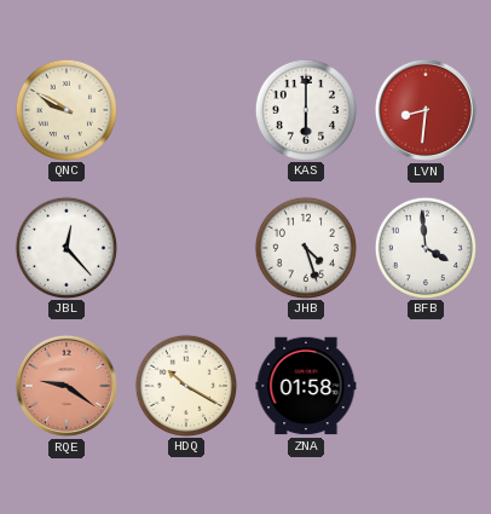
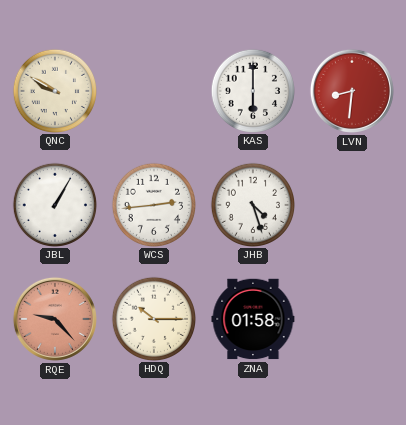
JBL: 12:23 -> 1:05 (54, 204)
WCS: none -> 2:44 (153, 204)
BFB: 3:59 -> none (424, 247)
RQE: 9:21 -> 9:23 (55, 319)
HDQ: 10:20 -> 10:15 (153, 318)
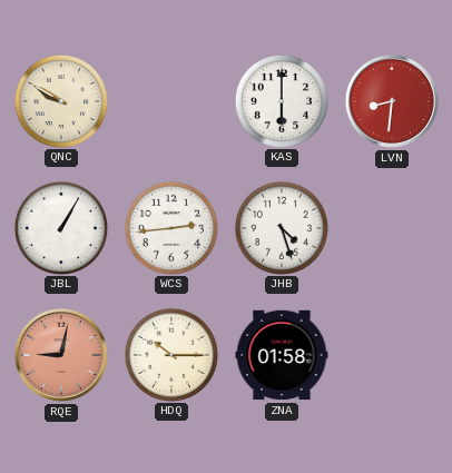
RQE: 9:23 -> 9:02 (61, 355)
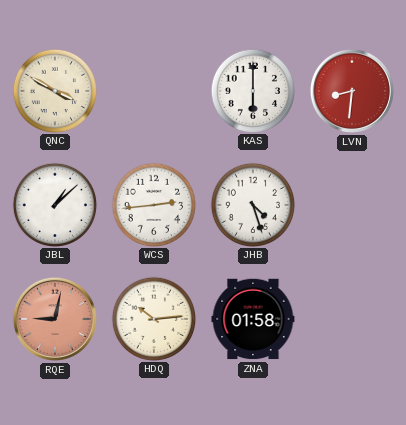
QNC: 9:50 -> 3:50 (54, 90)
JBL: 1:05 -> 1:08 (54, 204)
HDQ: 10:15 -> 10:14 (153, 318)
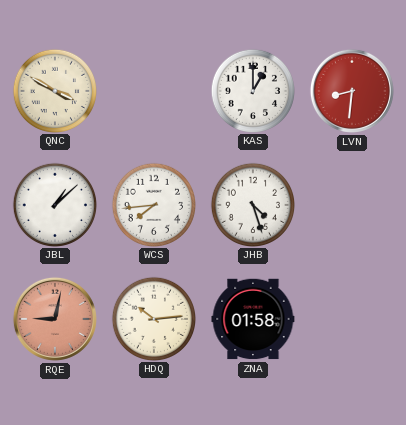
KAS: 6:00 -> 1:00 (252, 90)
WCS: 2:44 -> 7:44 (153, 204)
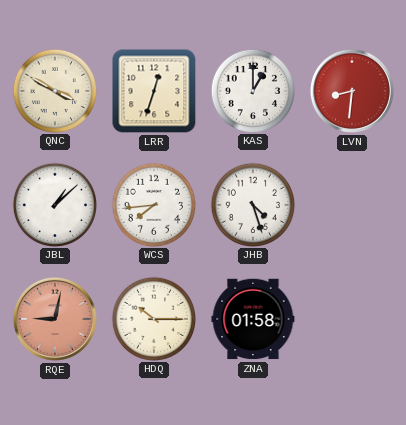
LRR: none -> 12:33 (154, 91)
HDQ: 10:14 -> 10:15 (153, 318)
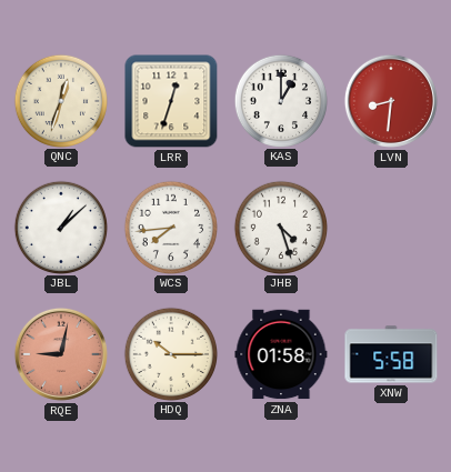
QNC: 3:50 -> 12:33 (60, 100)
XNW: none -> 5:58 (391, 354)
